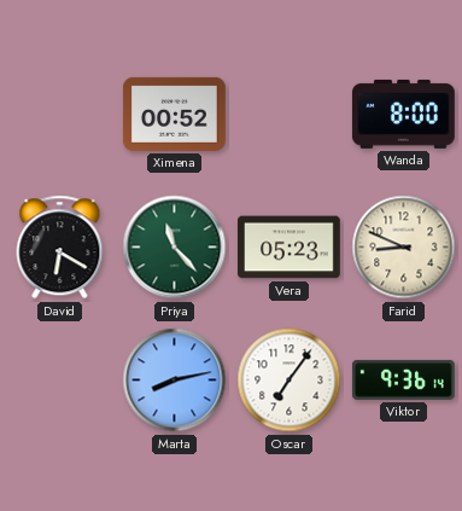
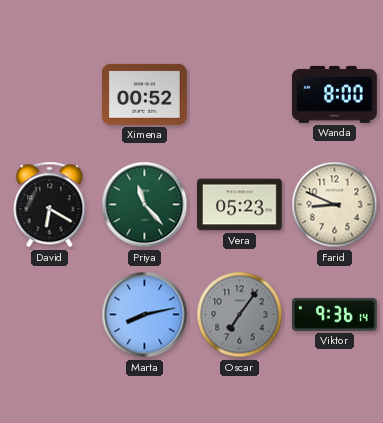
Oscar dial: white -> grey (240, 315)
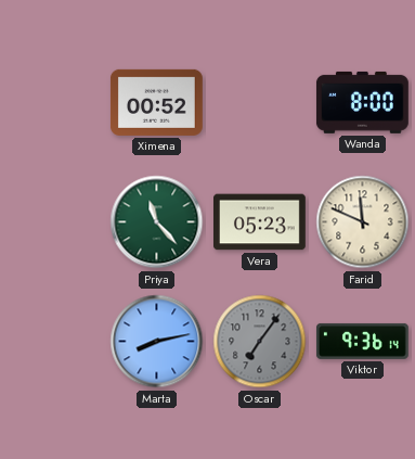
David: 6:20 -> none (50, 205)
Farid: 8:49 -> 11:49 (363, 222)
